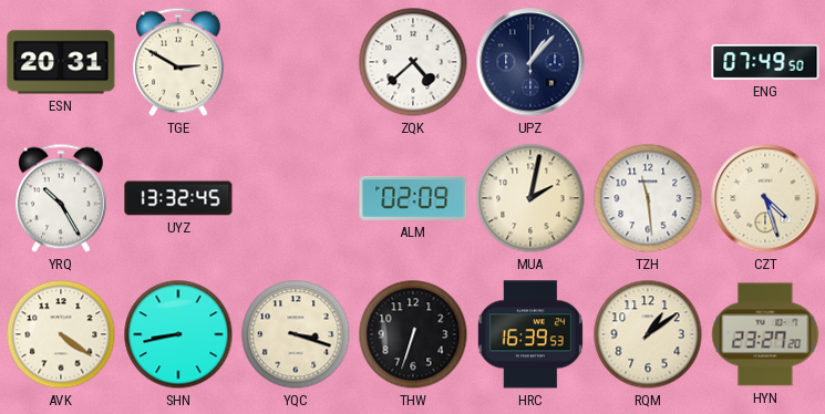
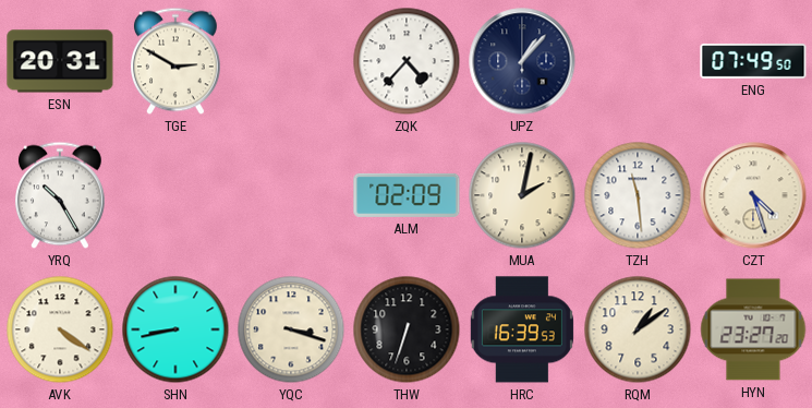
ZQK: 4:38 -> 4:37 (407, 61)
UYZ: 13:32 -> none (178, 198)
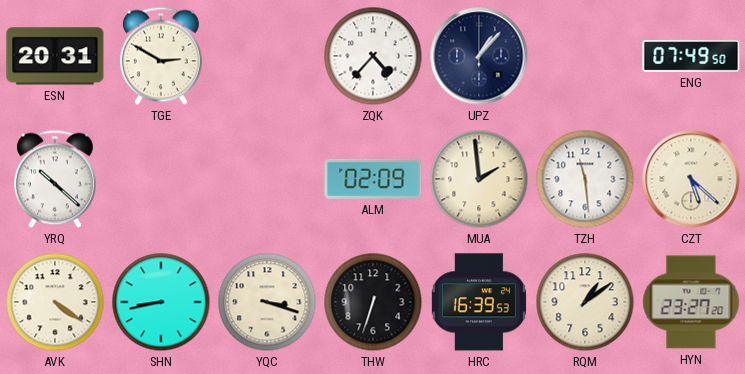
YRQ: 10:25 -> 10:22 (56, 179)
MUA: 2:02 -> 1:59 (479, 179)
CZT: 4:27 -> 5:22 (691, 179)
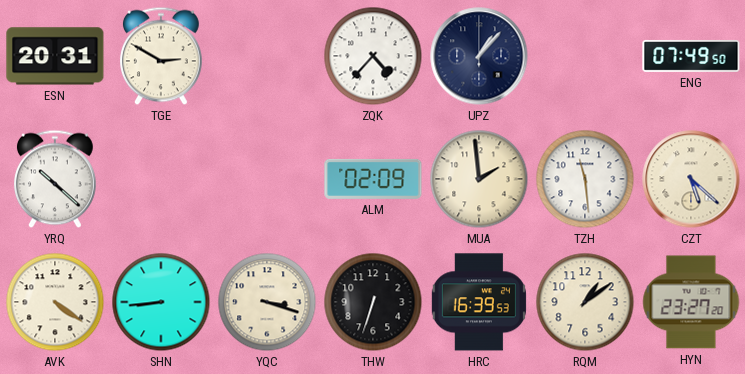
SHN: 8:43 -> 8:44 (161, 302)
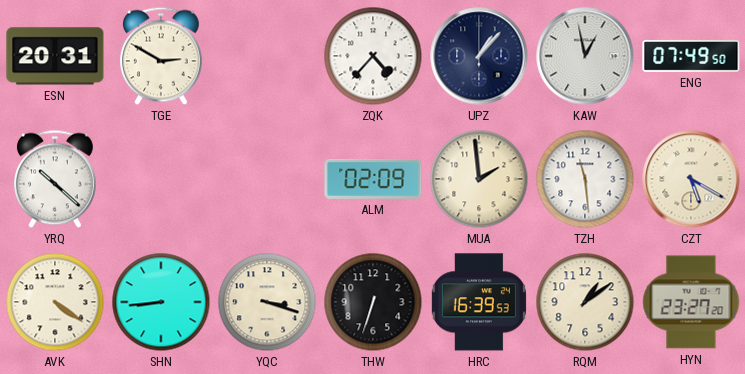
KAW: none -> 12:58 (585, 56)
CZT: 5:22 -> 5:20 (691, 179)
